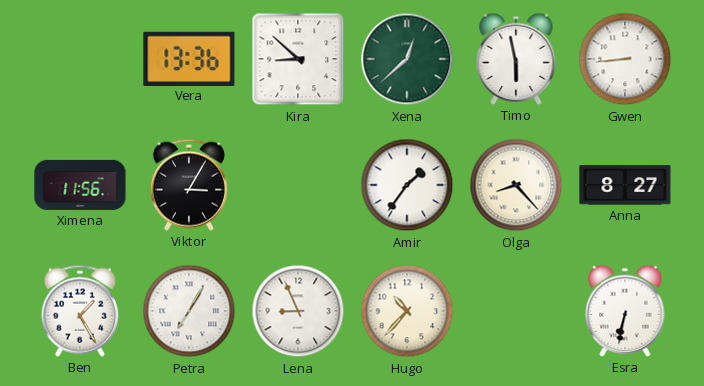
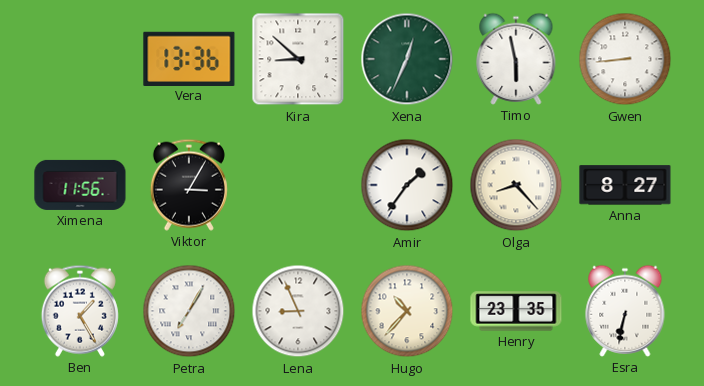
Xena: 12:38 -> 12:34 (407, 59)
Henry: none -> 23:35 (516, 311)
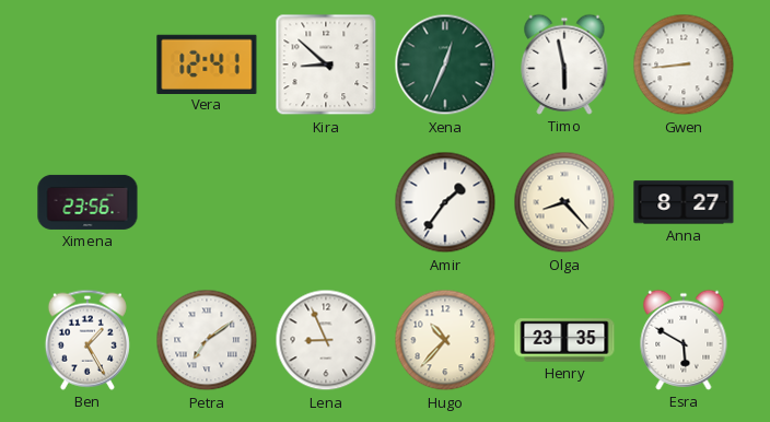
Vera: 13:36 -> 12:41 (207, 63)
Ximena: 11:56 -> 23:56 (87, 202)
Viktor: 3:05 -> none (189, 185)
Petra: 7:05 -> 7:09 (207, 340)
Esra: 6:32 -> 5:50 (684, 340)
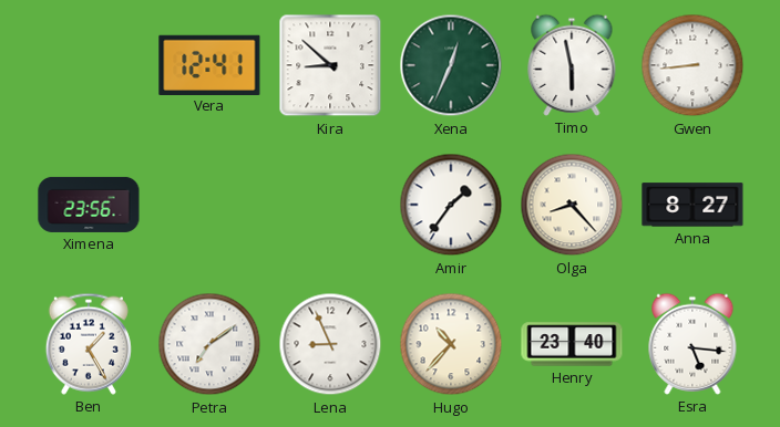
Henry: 23:35 -> 23:40 (572, 344)
Esra: 5:50 -> 5:16 (692, 344)
